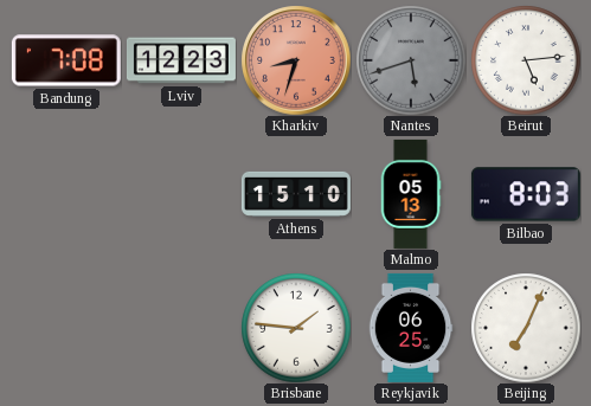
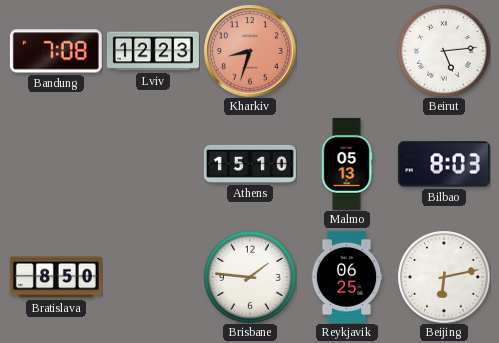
Nantes: 5:42 -> none (411, 60)
Bratislava: none -> 8:50 (56, 277)
Beijing: 7:04 -> 6:13 (444, 277)
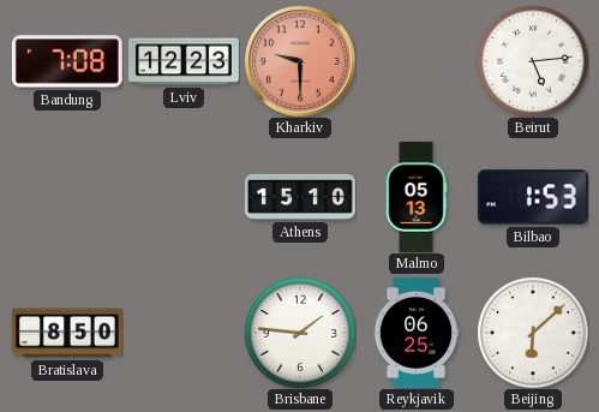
Kharkiv: 8:33 -> 9:30 (300, 61)
Bilbao: 8:03 -> 1:53 (533, 197)
Beijing: 6:13 -> 6:08 (533, 333)
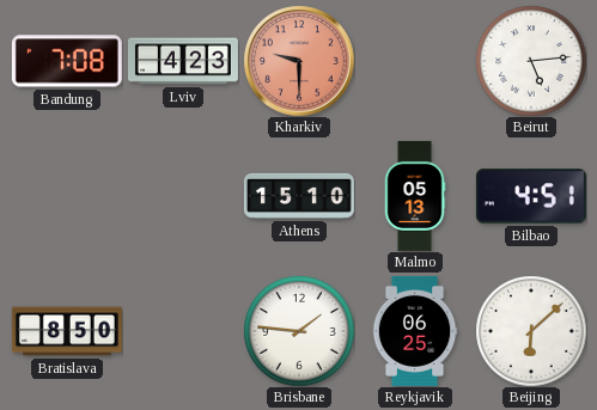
Lviv: 12:23 -> 4:23 (183, 61)
Bilbao: 1:53 -> 4:51 (531, 196)
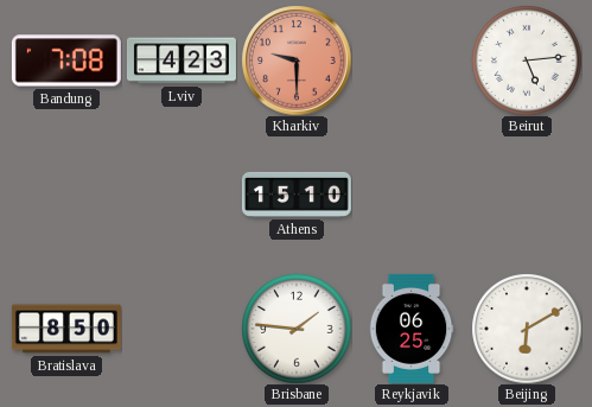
Malmo: 05:13 -> none (415, 196)
Bilbao: 4:51 -> none (531, 196)
Beijing: 6:08 -> 6:10 (527, 329)
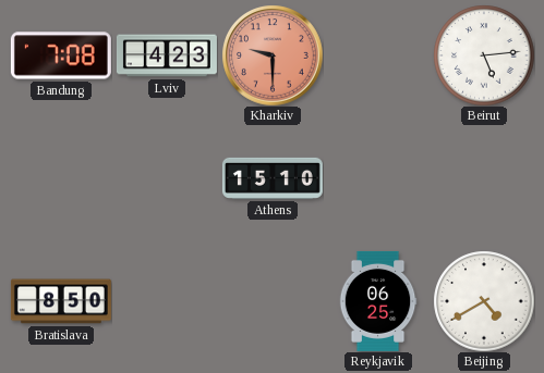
Brisbane: 1:46 -> none (297, 329)
Beijing: 6:10 -> 4:40 (484, 301)
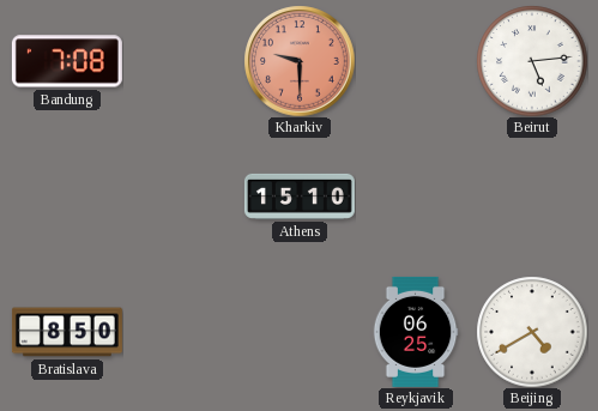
Lviv: 4:23 -> none (167, 55)
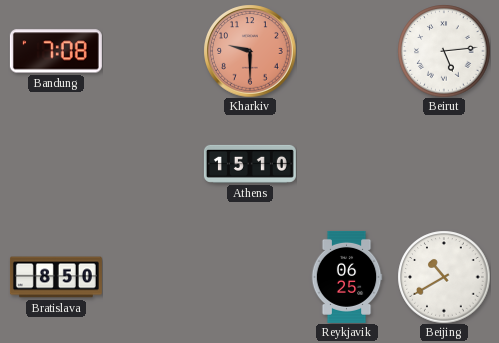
Beijing: 4:40 -> 10:40 (444, 277)
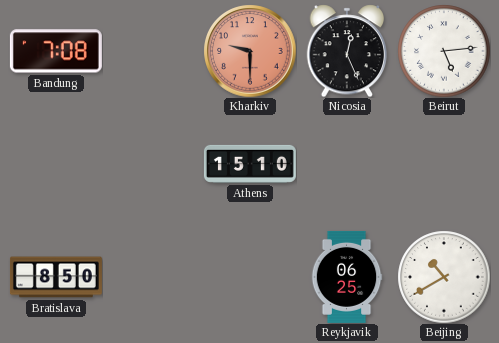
Nicosia: none -> 12:26 (347, 51)
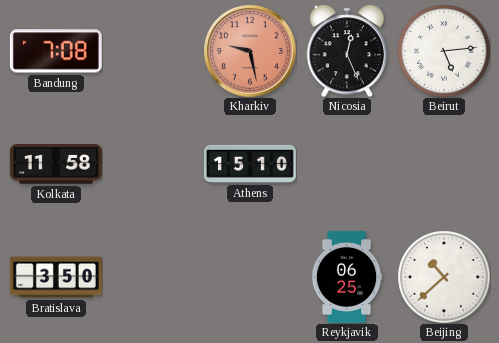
Kharkiv: 9:30 -> 9:28 (250, 51)
Kolkata: none -> 11:58 (56, 164)
Bratislava: 8:50 -> 3:50 (56, 277)
Beijing: 10:40 -> 10:38 (444, 277)
